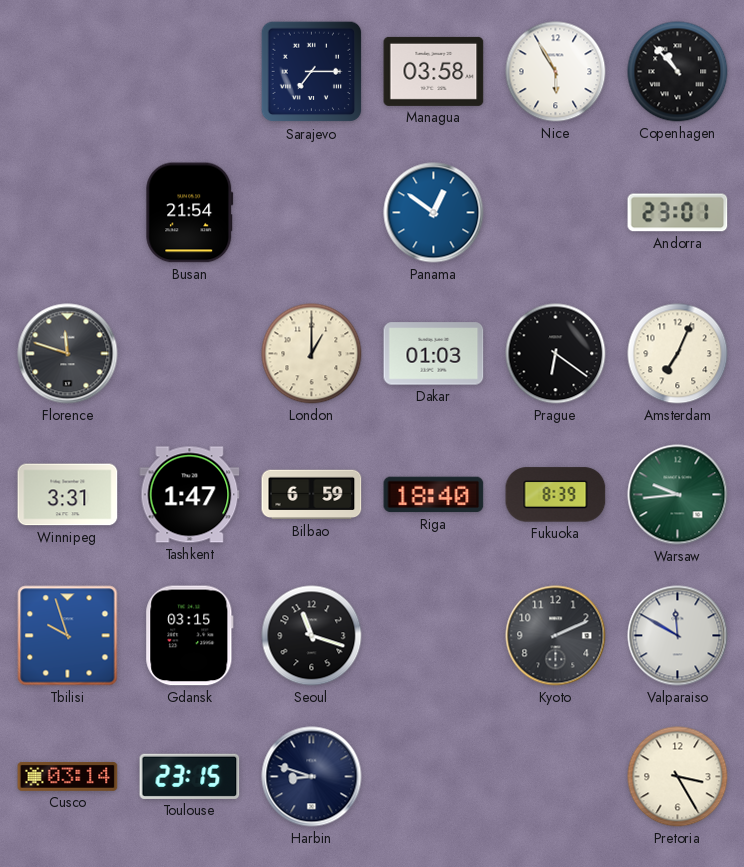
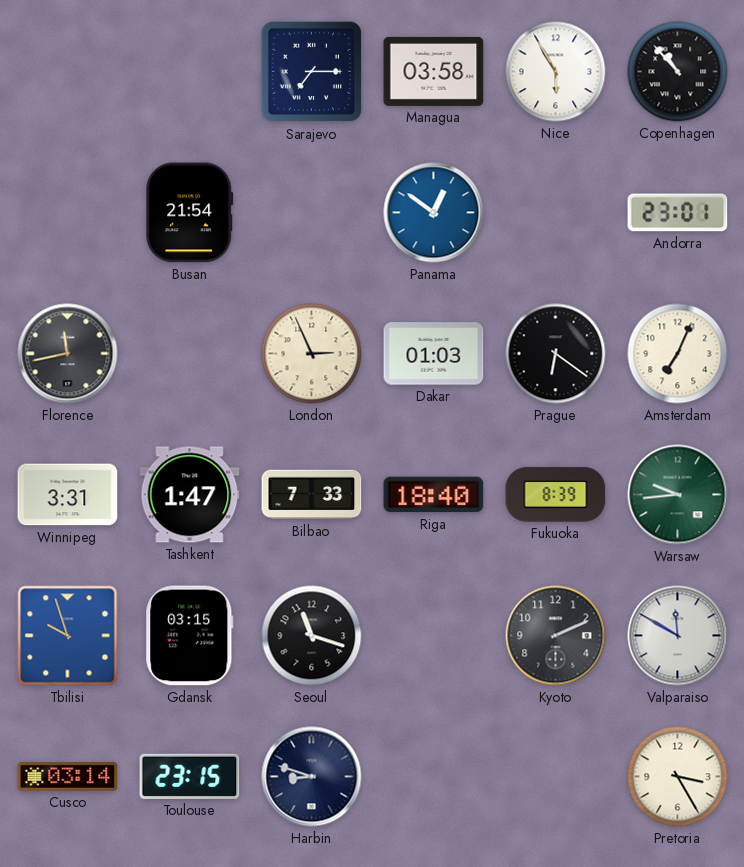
Florence: 11:48 -> 11:43 (68, 354)
London: 1:00 -> 2:56 (312, 354)
Bilbao: 6:59 -> 7:33 (312, 495)
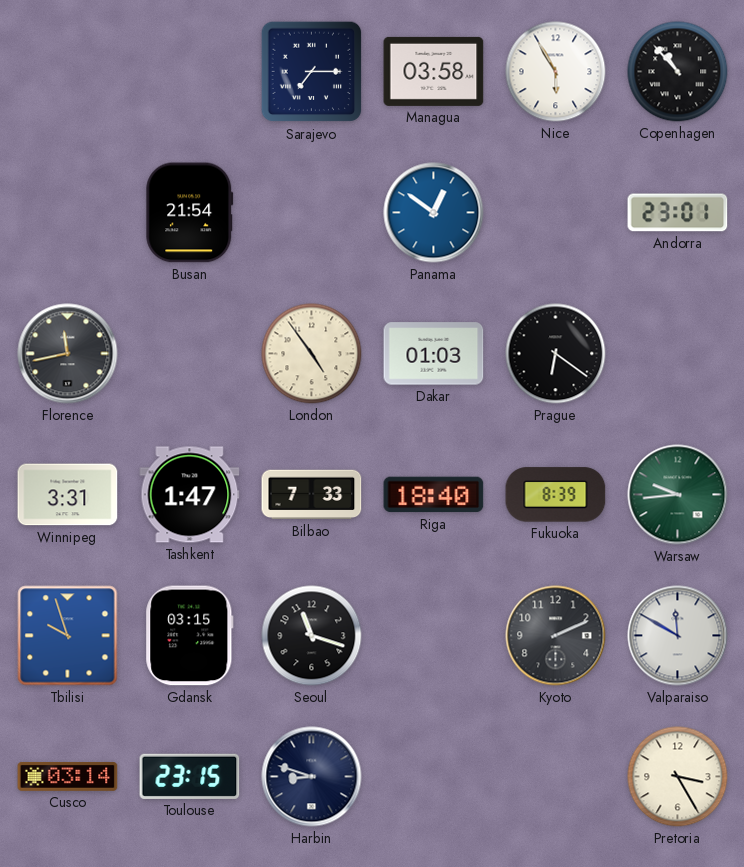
London: 2:56 -> 4:54 (312, 354)
Amsterdam: 7:04 -> none (678, 354)
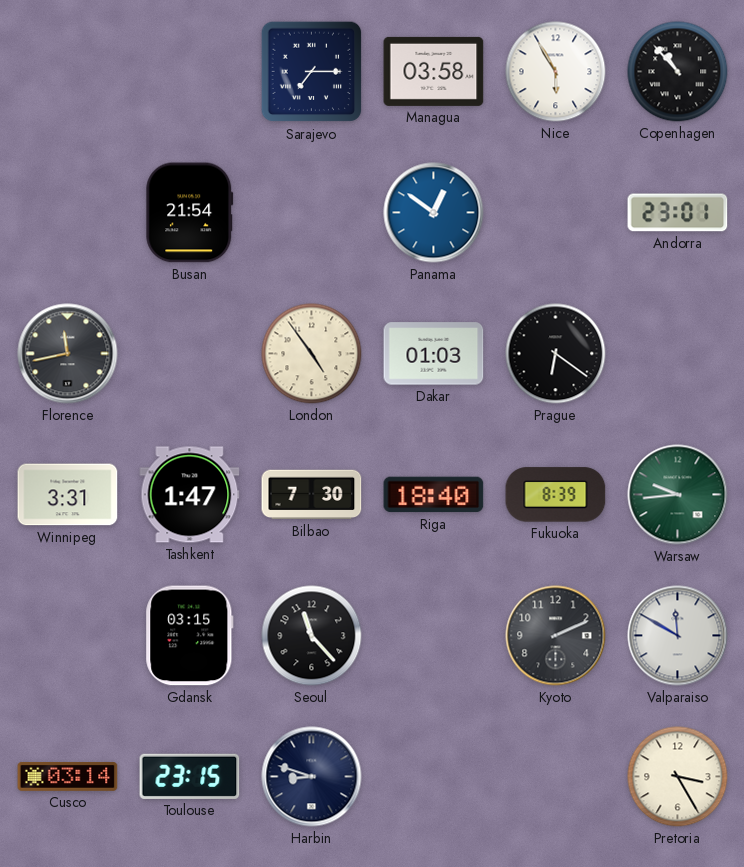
Bilbao: 7:33 -> 7:30 (312, 495)
Tbilisi: 9:57 -> none (68, 636)
Seoul: 11:18 -> 11:23 (312, 636)
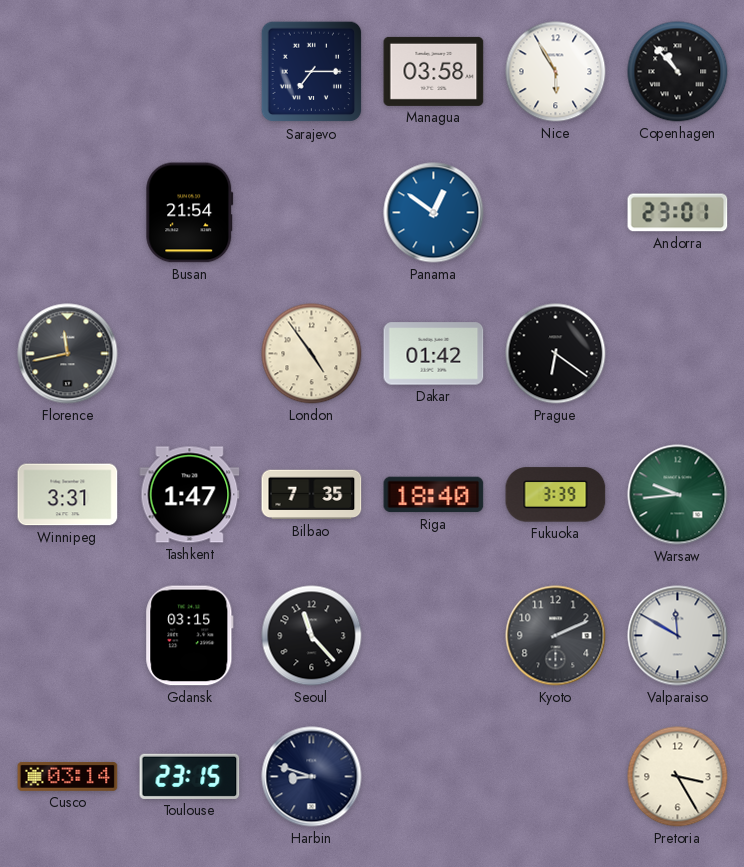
Dakar: 01:03 -> 01:42 (434, 354)
Bilbao: 7:30 -> 7:35 (312, 495)
Fukuoka: 8:39 -> 3:39 (556, 495)
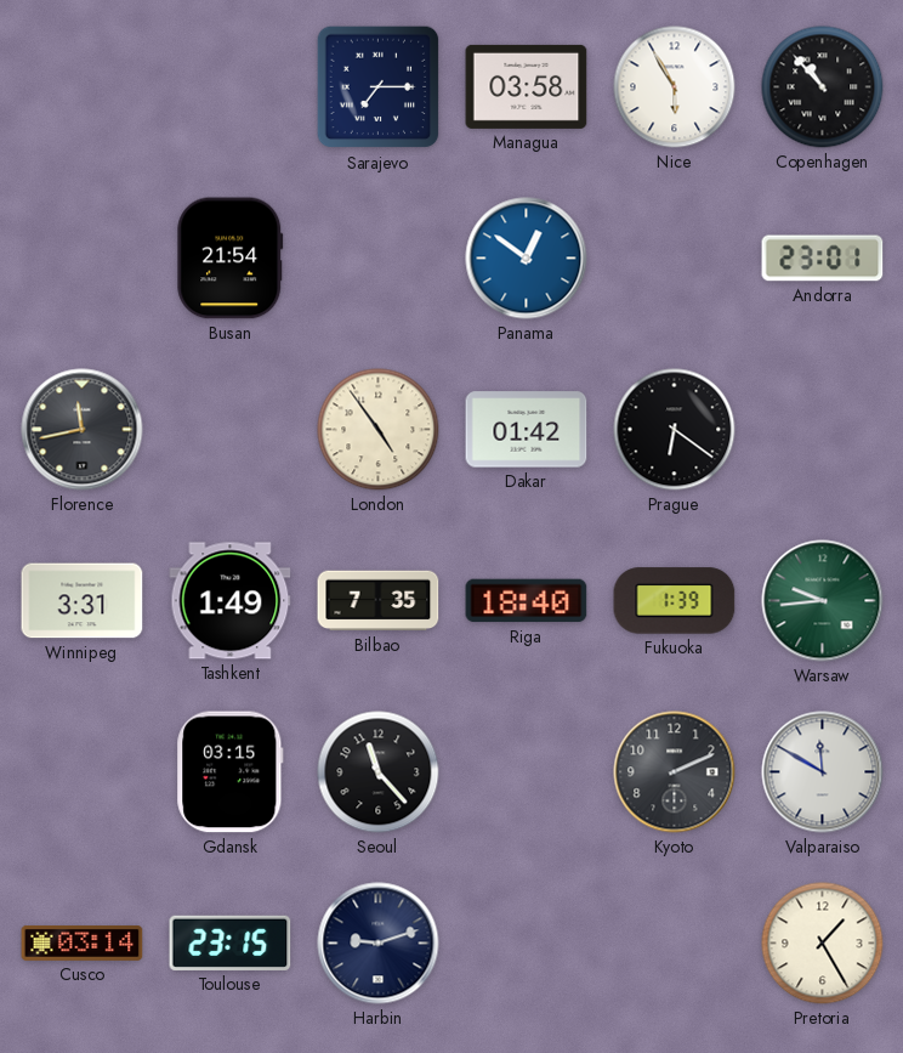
Tashkent: 1:47 -> 1:49 (231, 601)
Fukuoka: 3:39 -> 1:39 (675, 601)
Harbin: 8:48 -> 9:12 (379, 944)
Pretoria: 3:25 -> 1:25 (823, 944)
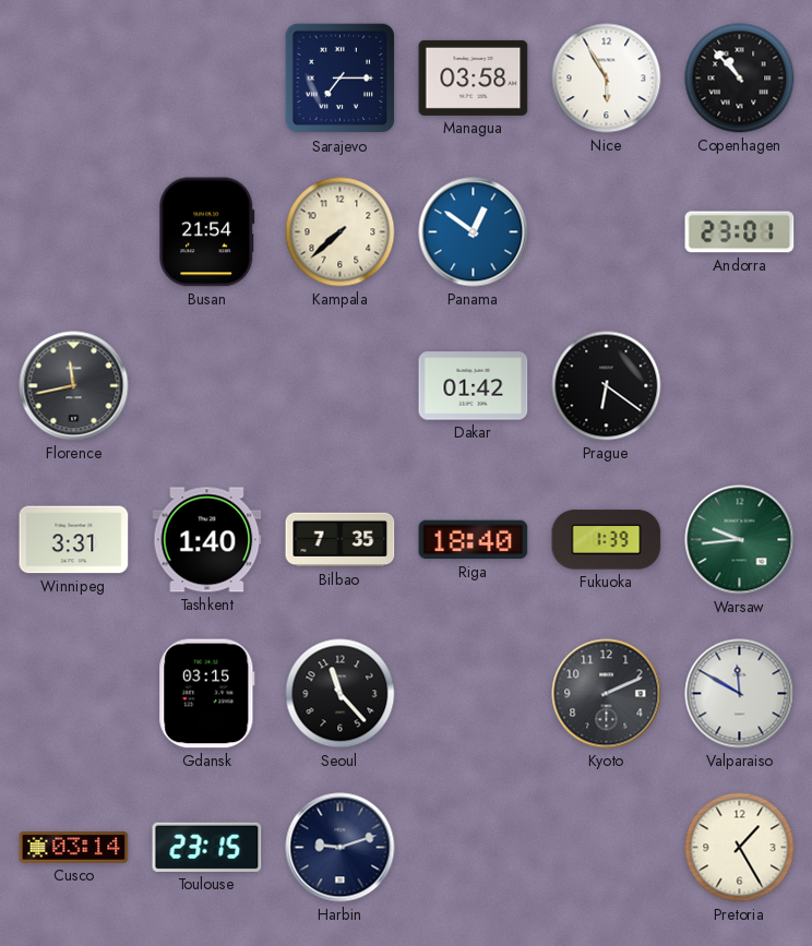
Kampala: none -> 7:38 (341, 232)
London: 4:54 -> none (379, 430)
Tashkent: 1:49 -> 1:40 (207, 540)
